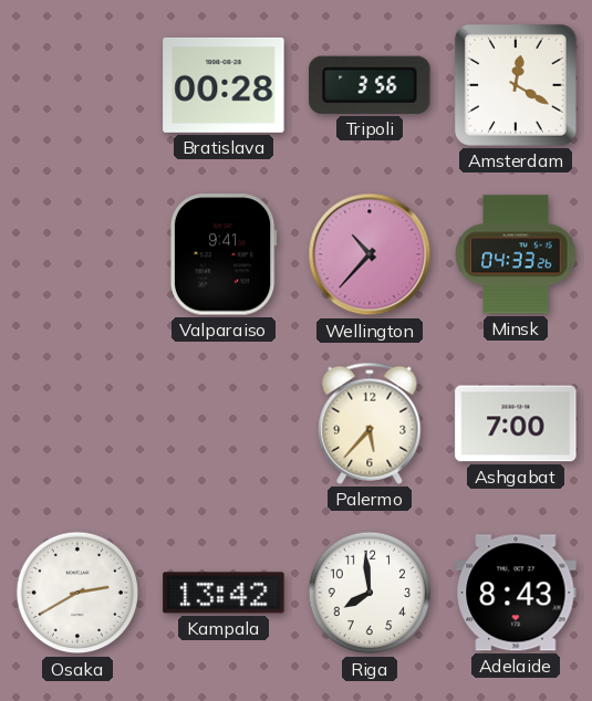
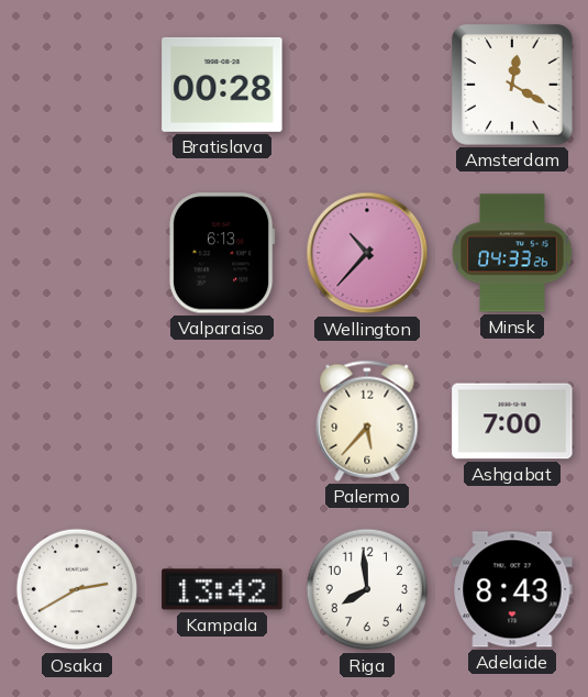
Tripoli: 3:56 -> none (370, 85)
Valparaiso: 9:41 -> 6:13 (222, 253)
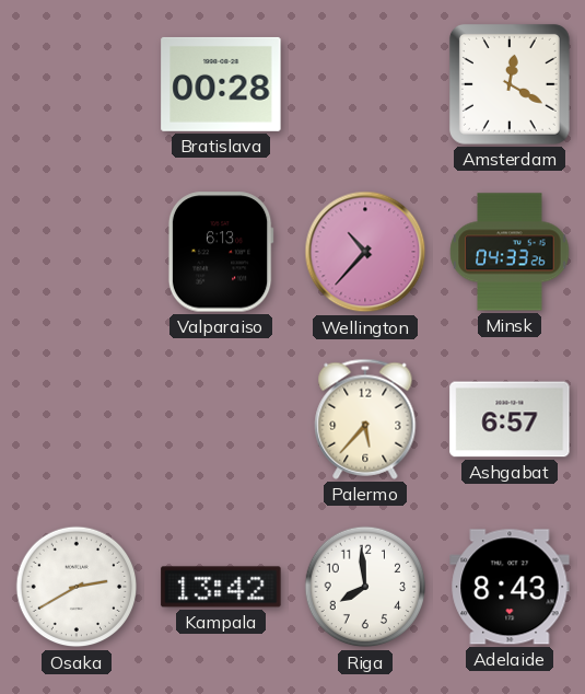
Ashgabat: 7:00 -> 6:57 (510, 419)
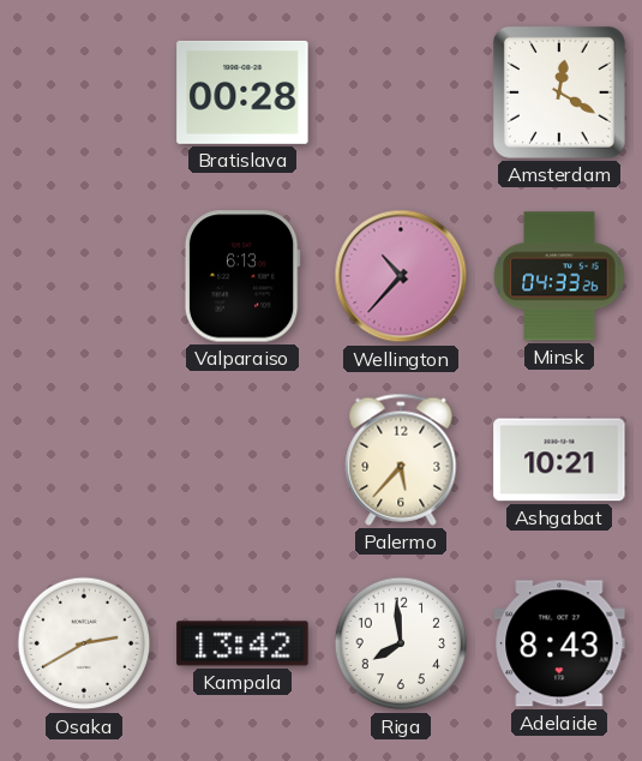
Ashgabat: 6:57 -> 10:21 (559, 460)
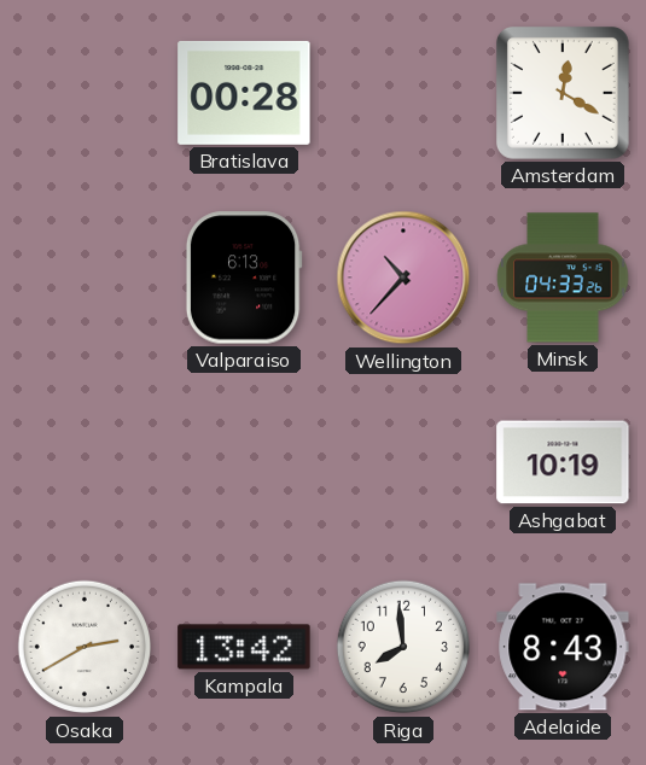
Palermo: 5:37 -> none (401, 460)
Ashgabat: 10:21 -> 10:19 (563, 462)
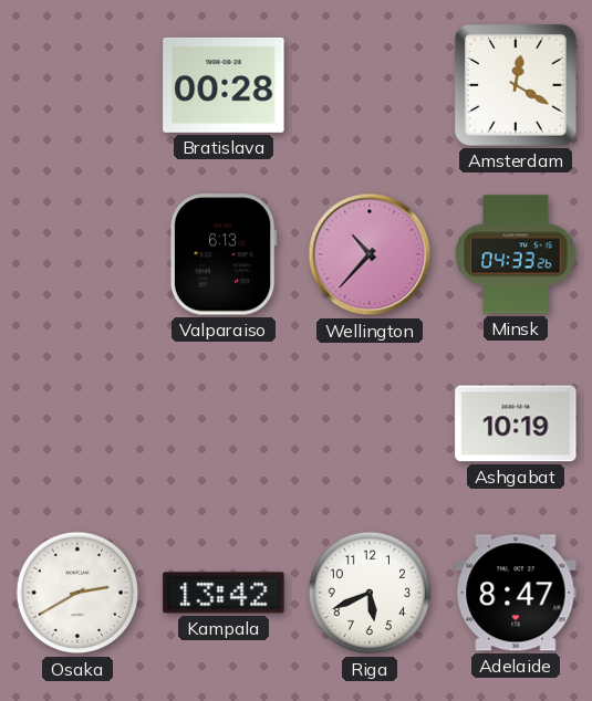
Riga: 7:59 -> 5:41 (370, 593)
Adelaide: 8:43 -> 8:47 (516, 593)
